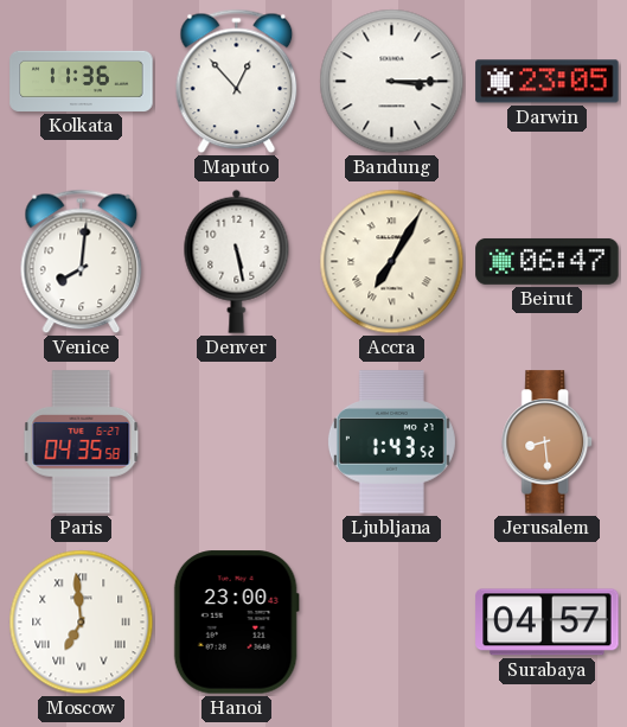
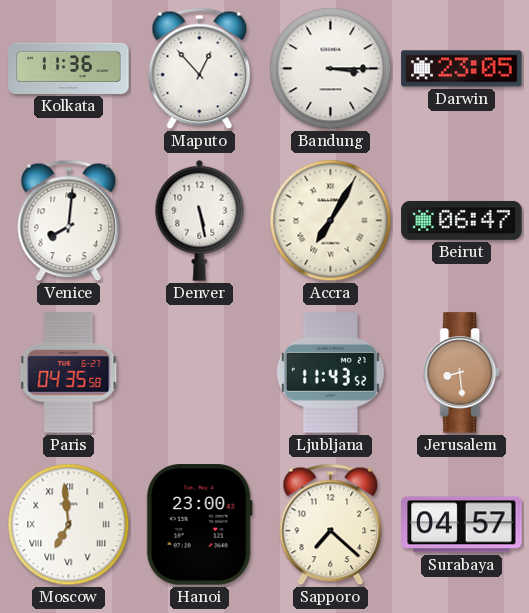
Ljubljana: 1:43 -> 11:43 (330, 373)
Sapporo: none -> 7:22 (331, 525)
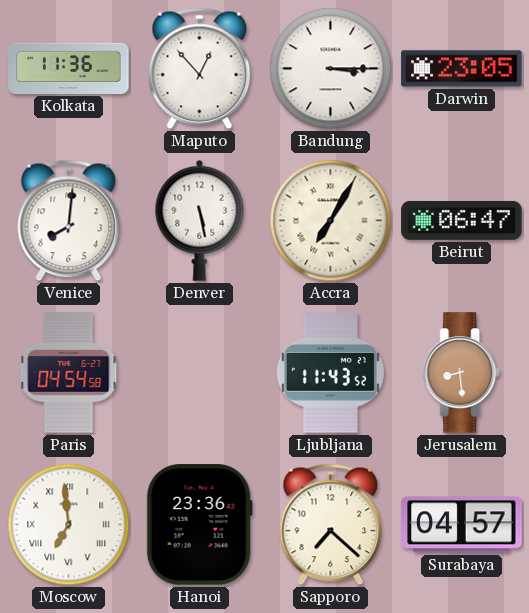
Paris: 04:35 -> 04:54 (69, 373)
Hanoi: 23:00 -> 23:36 (199, 525)
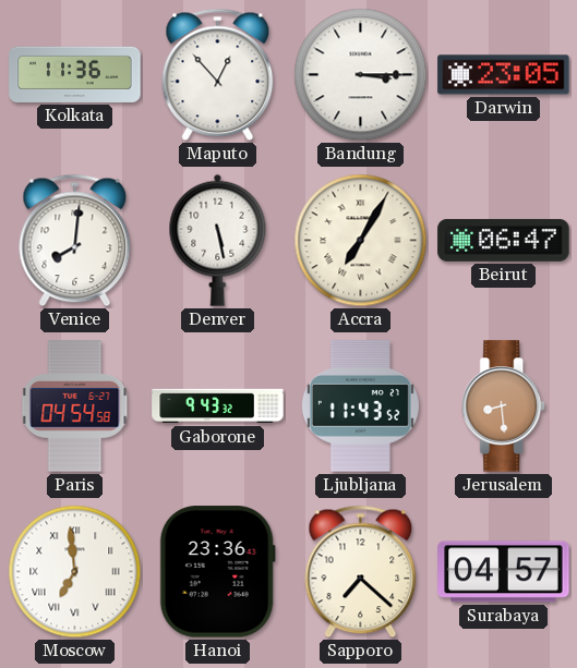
Gaborone: none -> 9:43 (218, 406)
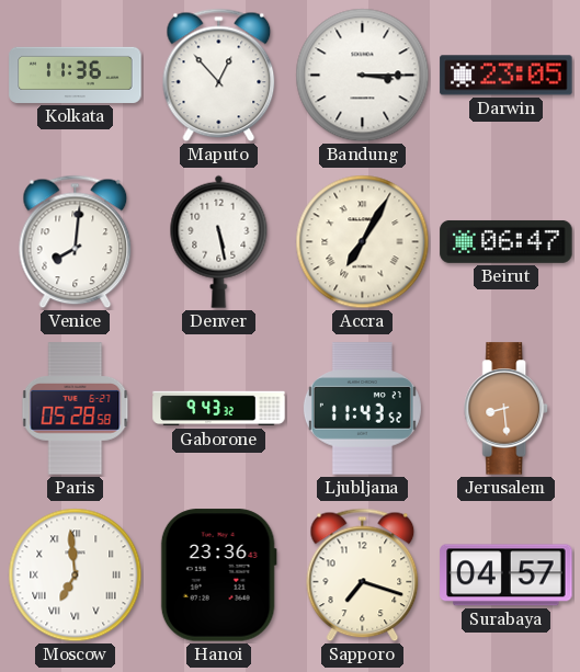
Paris: 04:54 -> 05:28 (76, 409)
Sapporo: 7:22 -> 7:18 (363, 576)
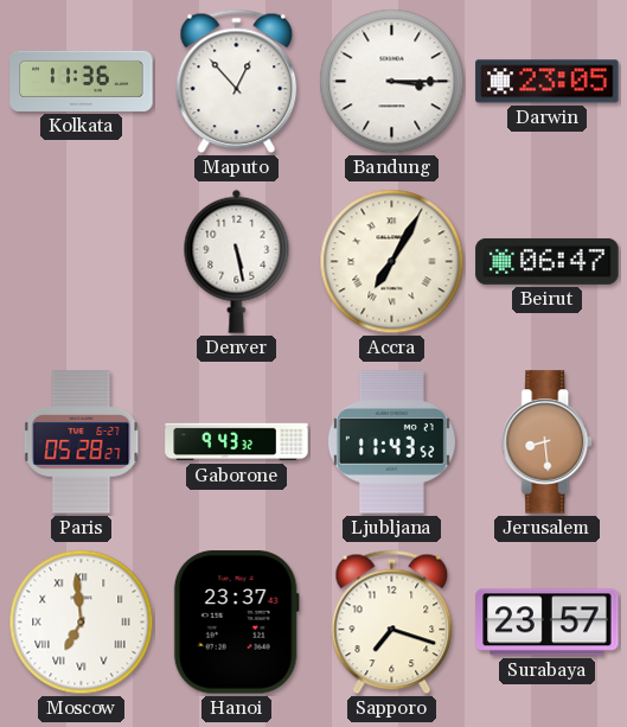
Venice: 8:01 -> none (76, 242)
Paris: 05:28:58 -> 05:28:27 (82, 442)
Hanoi: 23:36 -> 23:37 (236, 623)
Surabaya: 04:57 -> 23:57 (548, 623)
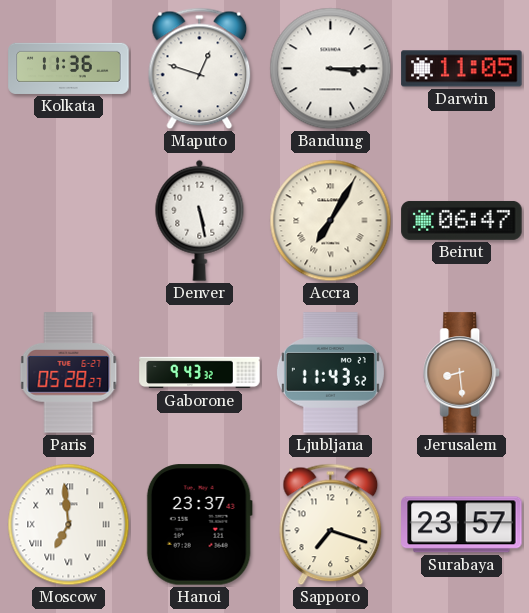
Maputo: 12:53 -> 12:48 (200, 69)
Darwin: 23:05 -> 11:05 (462, 69)
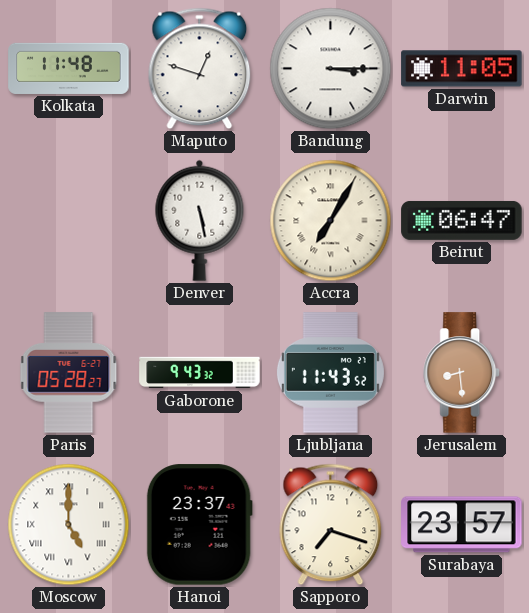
Kolkata: 11:36 -> 11:48 (69, 68)
Moscow: 6:59 -> 5:00 (69, 525)
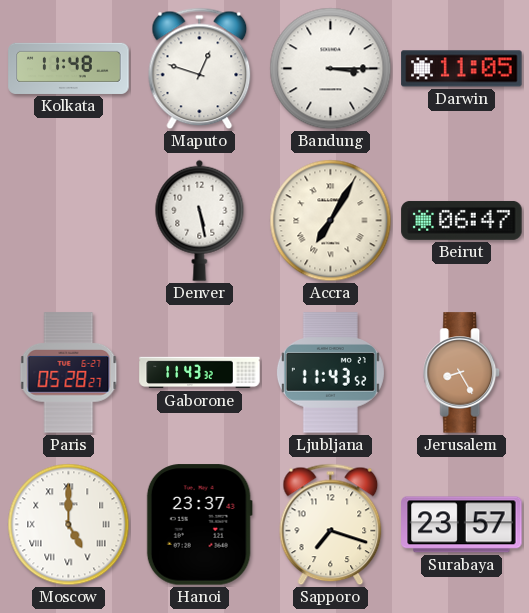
Gaborone: 9:43 -> 11:43 (200, 373)
Jerusalem: 8:29 -> 8:25 (462, 373)
